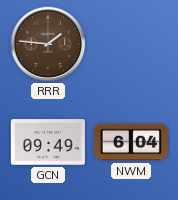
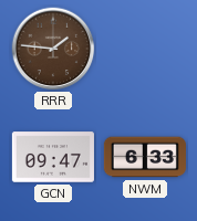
GCN: 09:49 -> 09:47 (53, 157)
NWM: 6:04 -> 6:33 (145, 157)
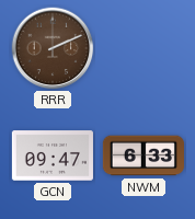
RRR: 1:46 -> 2:11 (53, 48)
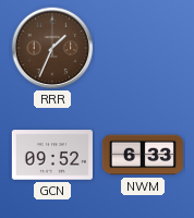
RRR: 2:11 -> 1:34 (52, 48)
GCN: 09:47 -> 09:52 (52, 155)
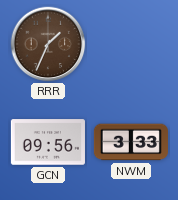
GCN: 09:52 -> 09:56 (48, 142)
NWM: 6:33 -> 3:33 (131, 142)
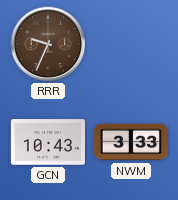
RRR: 1:34 -> 9:34 (48, 44)
GCN: 09:56 -> 10:43 (48, 142)
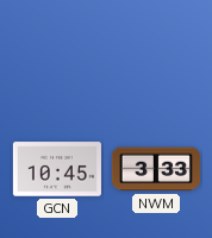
RRR: 9:34 -> none (48, 44)
GCN: 10:43 -> 10:45 (57, 169)
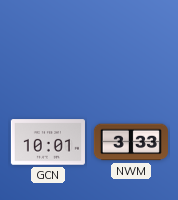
GCN: 10:45 -> 10:01 (48, 142)
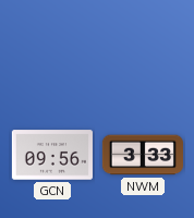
GCN: 10:01 -> 09:56 (52, 155)
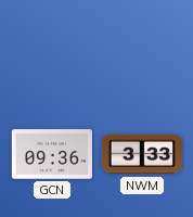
GCN: 09:56 -> 09:36 (52, 154)
